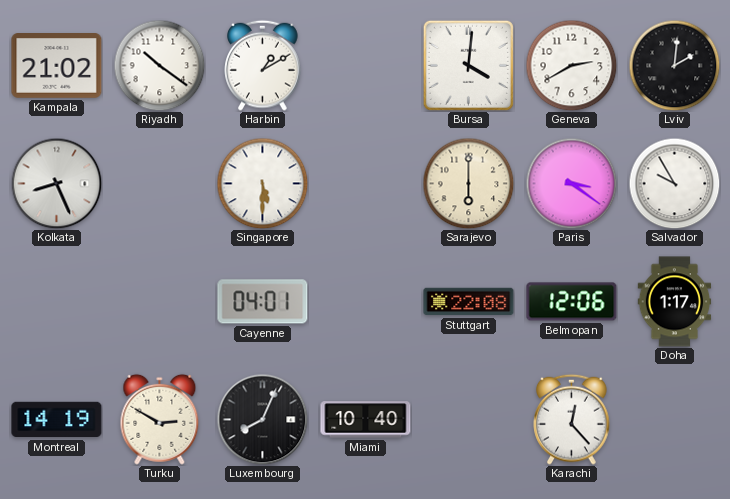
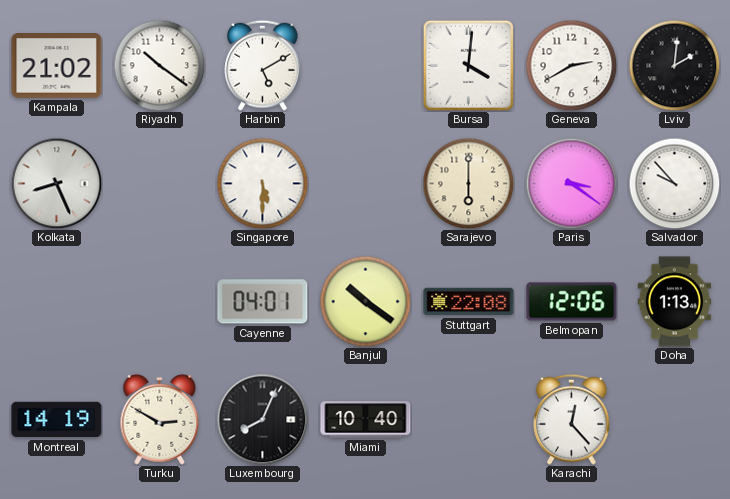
Harbin: 1:10 -> 5:10 (263, 65)
Salvador: 9:55 -> 9:53 (674, 183)
Banjul: none -> 10:21 (365, 301)
Doha: 1:17 -> 1:13 (675, 302)
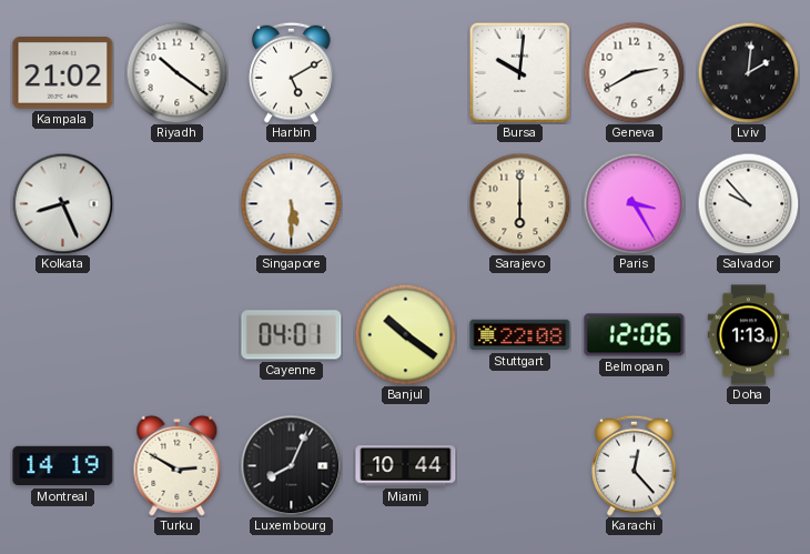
Bursa: 4:01 -> 10:01 (519, 72)
Paris: 3:21 -> 3:25 (634, 203)
Miami: 10:40 -> 10:44 (406, 466)
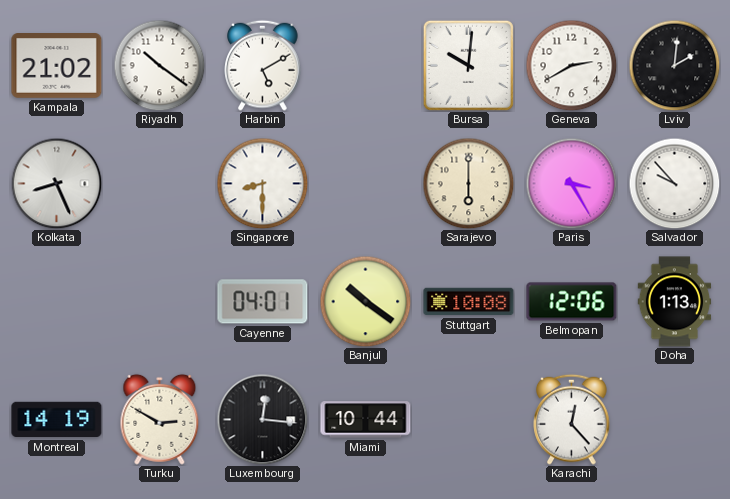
Singapore: 5:30 -> 8:30 (262, 183)
Stuttgart: 22:08 -> 10:08 (469, 302)
Luxembourg: 8:04 -> 12:16 (262, 419)
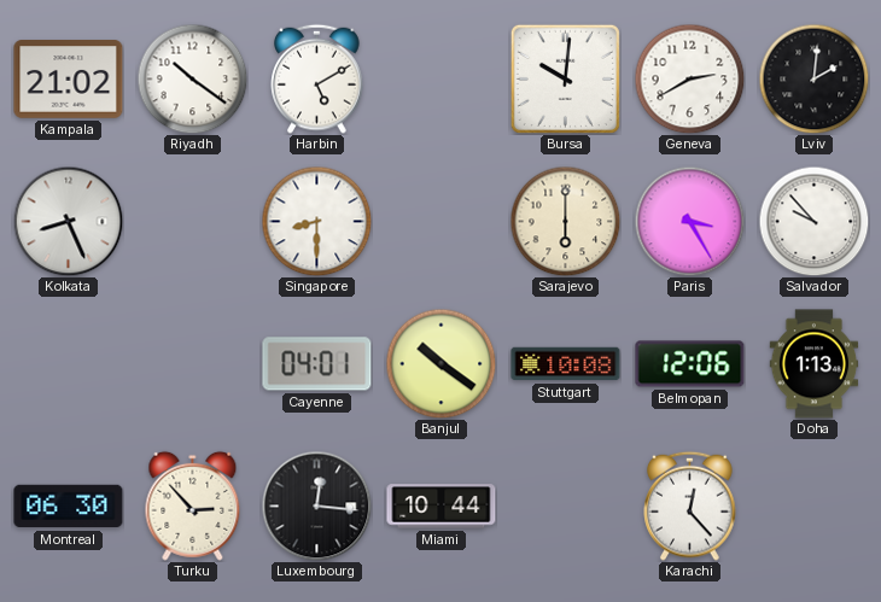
Montreal: 14:19 -> 06:30 (69, 507)
Turku: 2:50 -> 2:53 (193, 505)
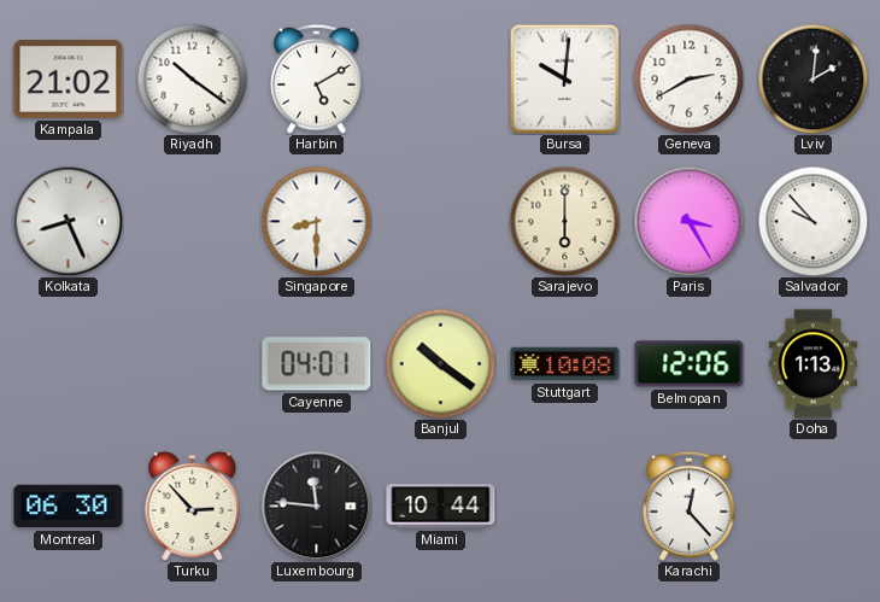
Luxembourg: 12:16 -> 11:46 (316, 505)
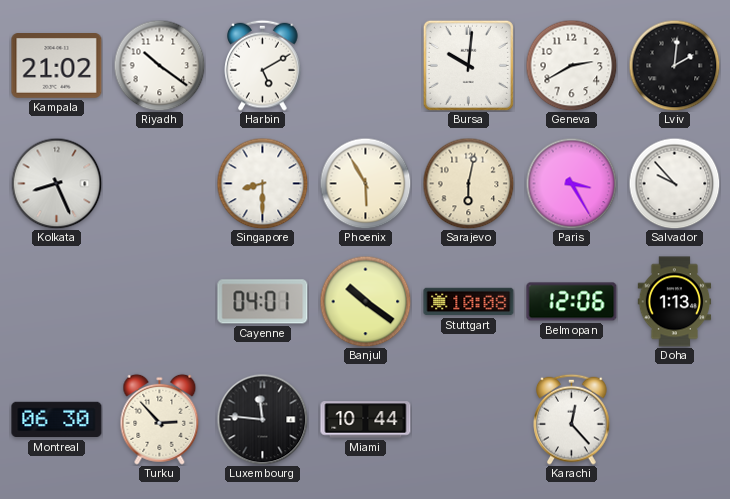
Phoenix: none -> 5:55 (365, 183)
Sarajevo: 6:00 -> 6:02 (468, 183)
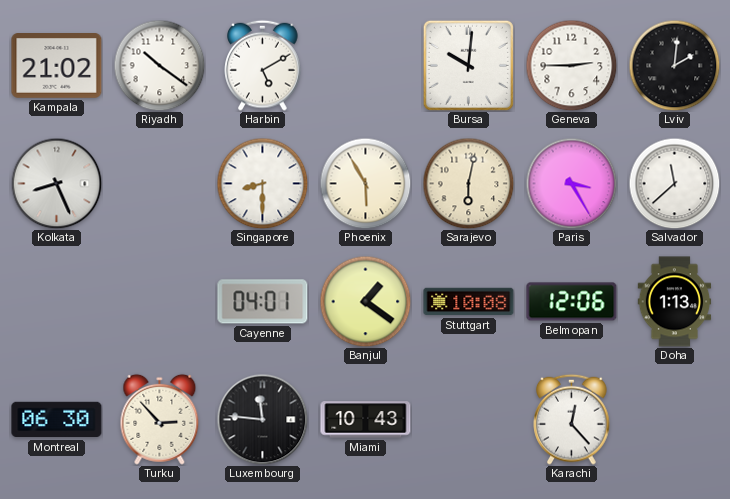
Geneva: 2:40 -> 2:45 (571, 65)
Salvador: 9:53 -> 11:38 (674, 183)
Banjul: 10:21 -> 1:21 (365, 301)
Miami: 10:44 -> 10:43 (366, 420)
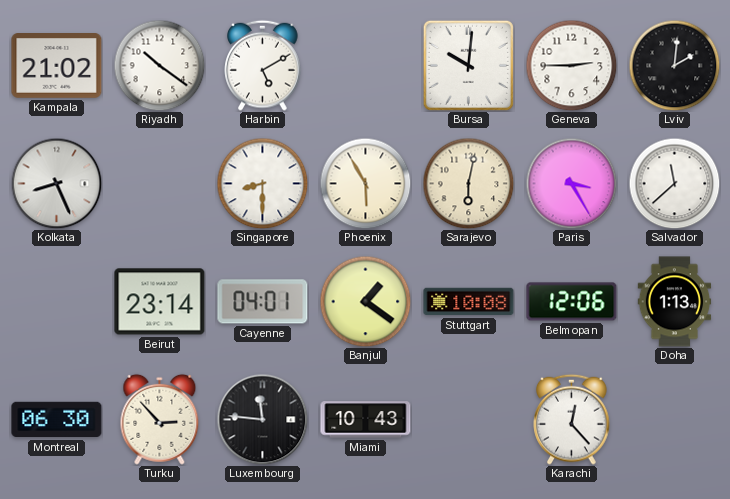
Beirut: none -> 23:14 (160, 302)
